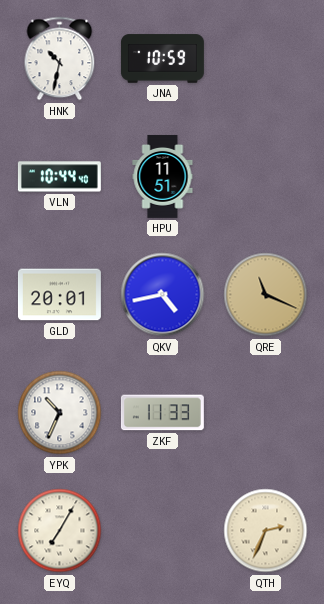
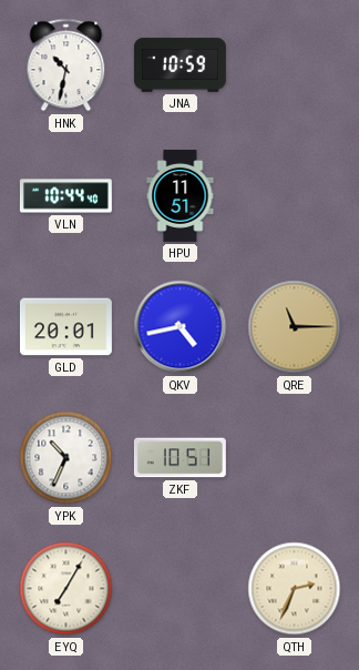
QRE: 11:19 -> 11:15 (295, 327)
ZKF: 11:33 -> 10:51 (179, 458)
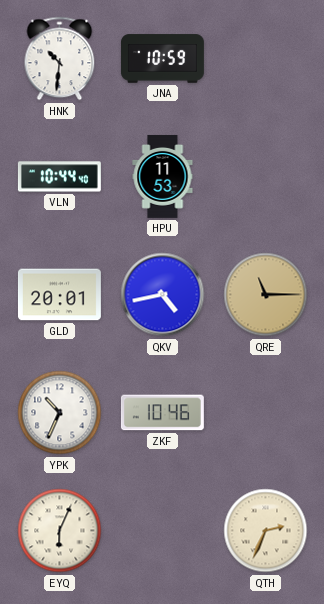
HNK: 10:32 -> 10:31 (60, 59)
HPU: 11:51 -> 11:53 (163, 176)
ZKF: 10:51 -> 10:46 (162, 413)
EYQ: 7:05 -> 6:04 (60, 531)
